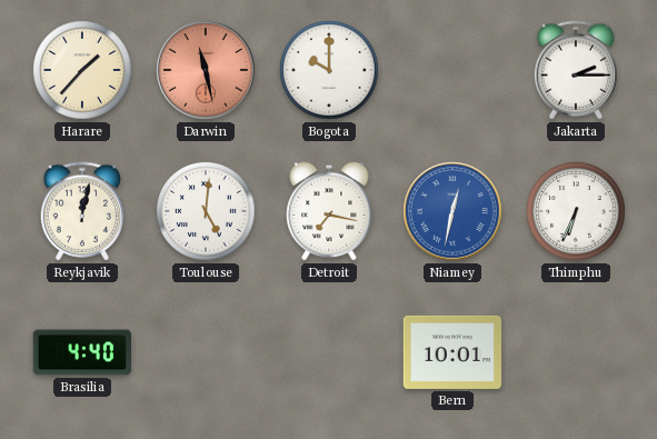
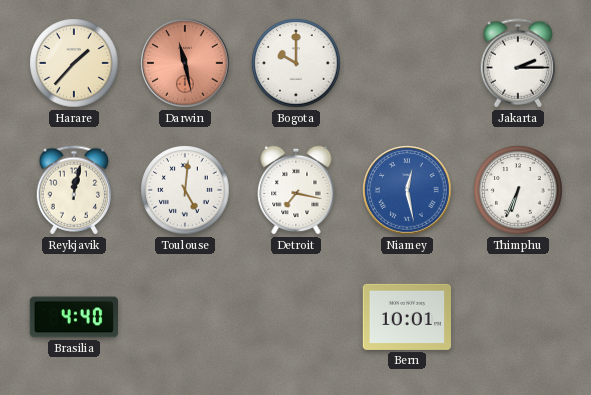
Niamey: 12:32 -> 12:28 (407, 190)
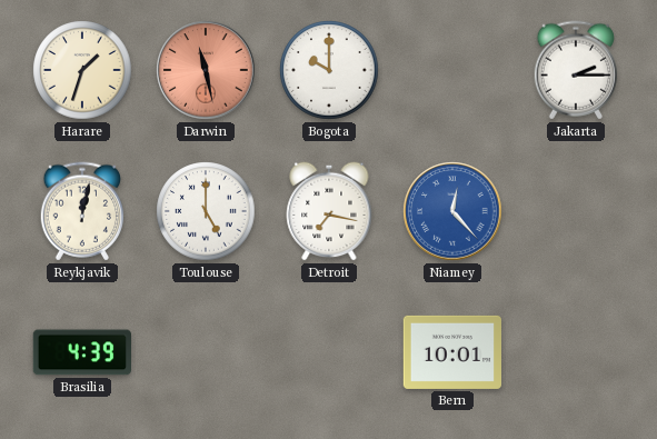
Harare: 1:37 -> 1:33 (82, 70)
Toulouse: 5:01 -> 5:00 (206, 211)
Niamey: 12:28 -> 12:23 (452, 211)
Thimphu: 6:34 -> none (518, 190)
Brasilia: 4:40 -> 4:39 (81, 352)
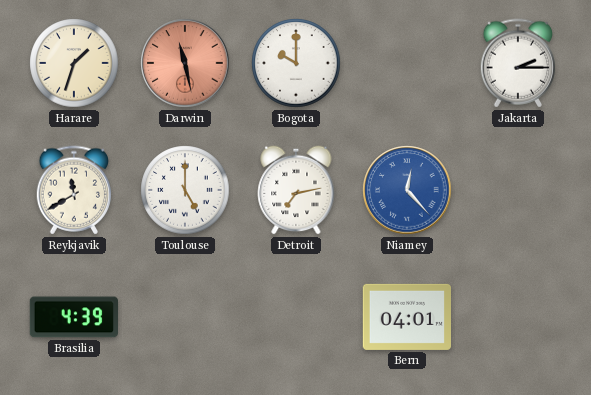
Reykjavik: 12:02 -> 11:40 (73, 190)
Detroit: 7:17 -> 7:13 (296, 190)
Bern: 10:01 -> 04:01 (406, 317)
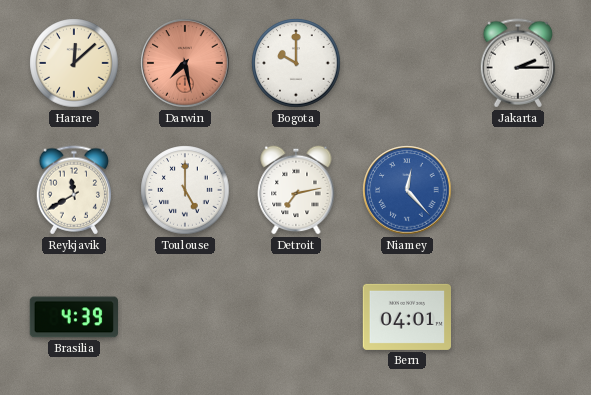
Harare: 1:33 -> 12:08 (74, 63)
Darwin: 11:28 -> 7:28 (185, 63)
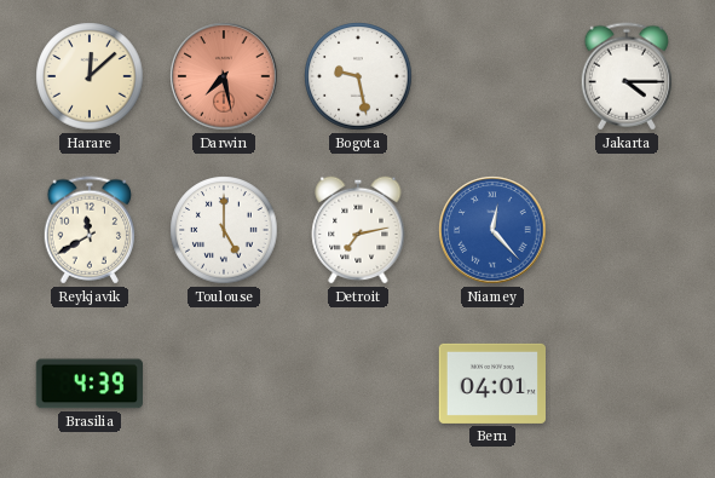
Bogota: 10:00 -> 9:28 (358, 76)
Jakarta: 2:15 -> 4:15 (625, 76)
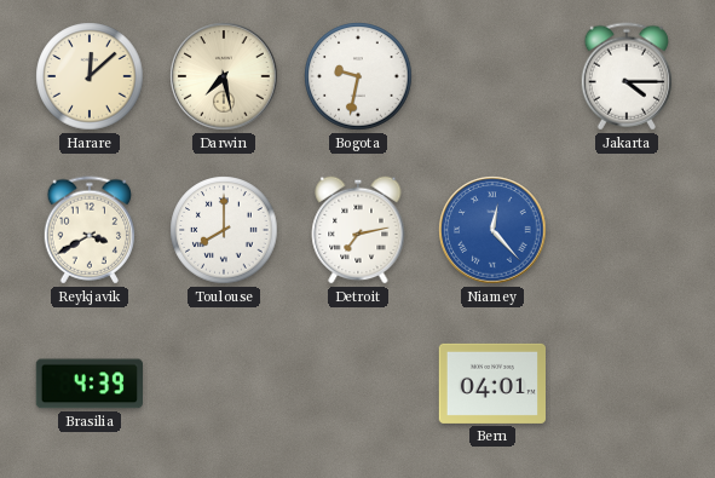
Darwin dial: salmon -> cream (224, 76)
Bogota: 9:28 -> 9:32 (358, 76)
Reykjavik: 11:40 -> 3:40 (88, 230)
Toulouse: 5:00 -> 8:00 (224, 230)
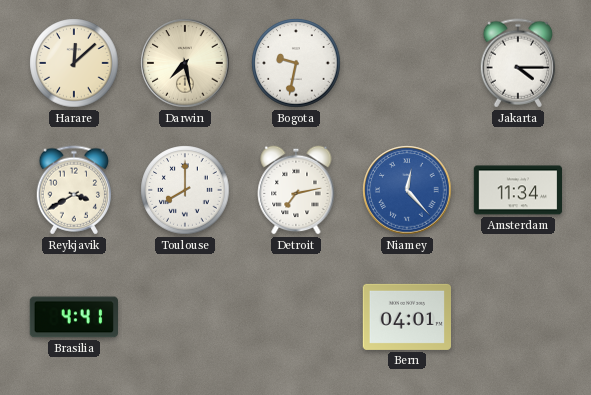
Amsterdam: none -> 11:34 (517, 190)
Brasilia: 4:39 -> 4:41 (73, 317)
